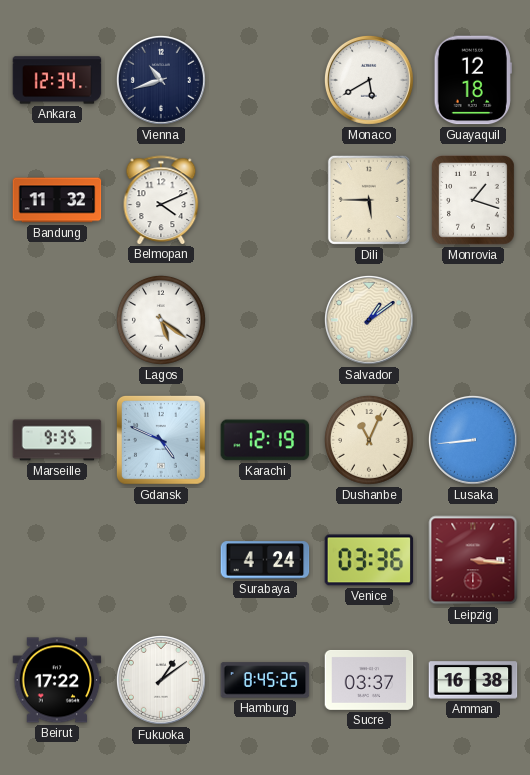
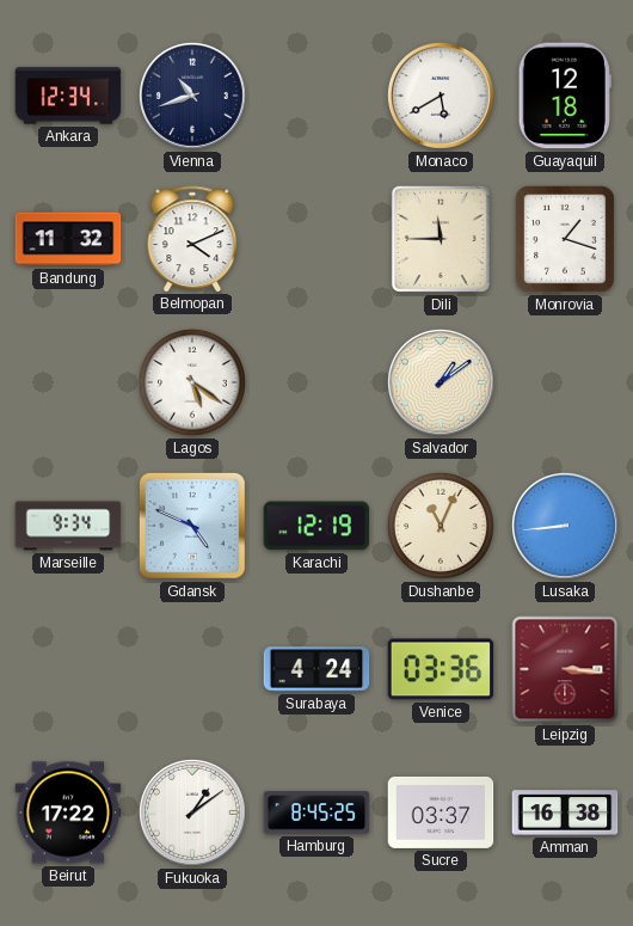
Dili: 5:45 -> 11:45 (441, 239)
Marseille: 9:35 -> 9:34 (68, 526)
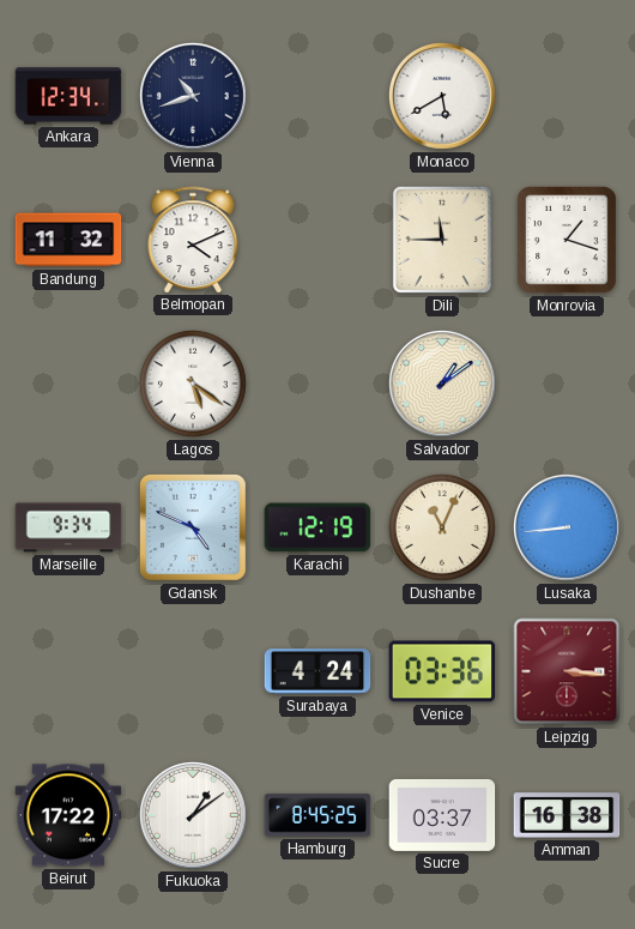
Guayaquil: 12:18 -> none (565, 96)
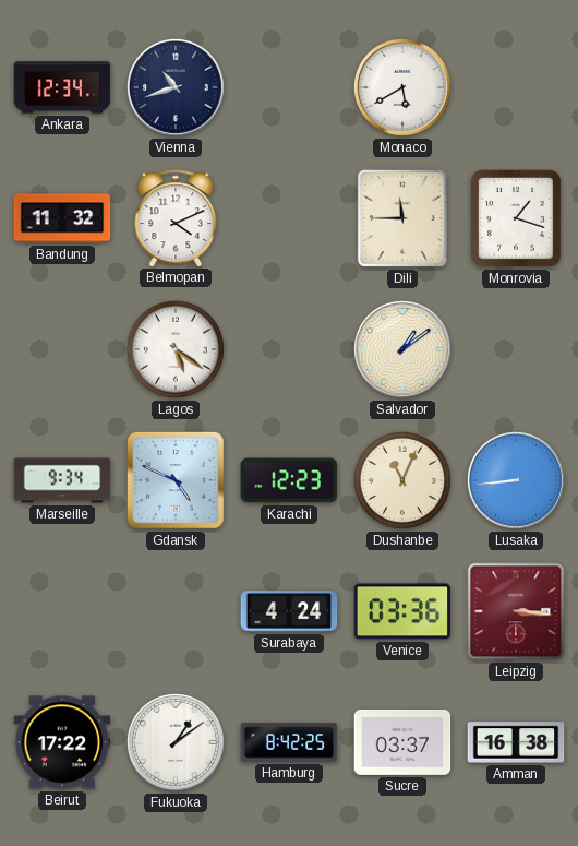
Karachi: 12:19 -> 12:23 (289, 480)
Hamburg: 8:45 -> 8:42 (289, 742)
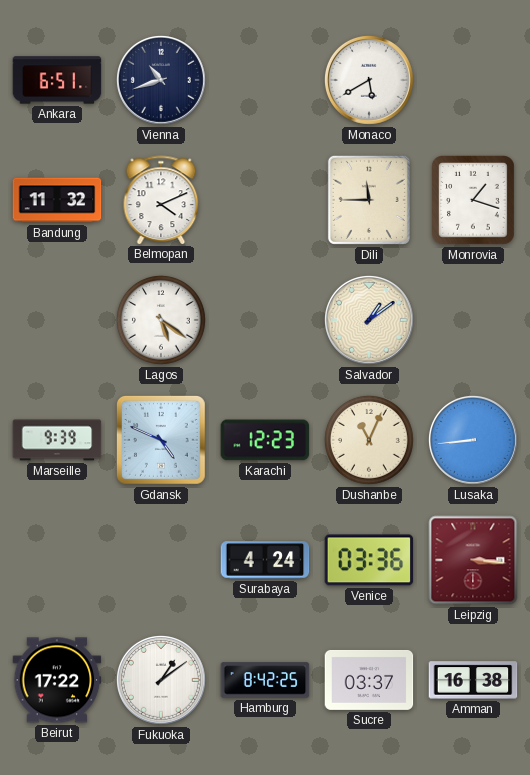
Ankara: 12:34 -> 6:51 (57, 80)
Marseille: 9:34 -> 9:39 (57, 440)
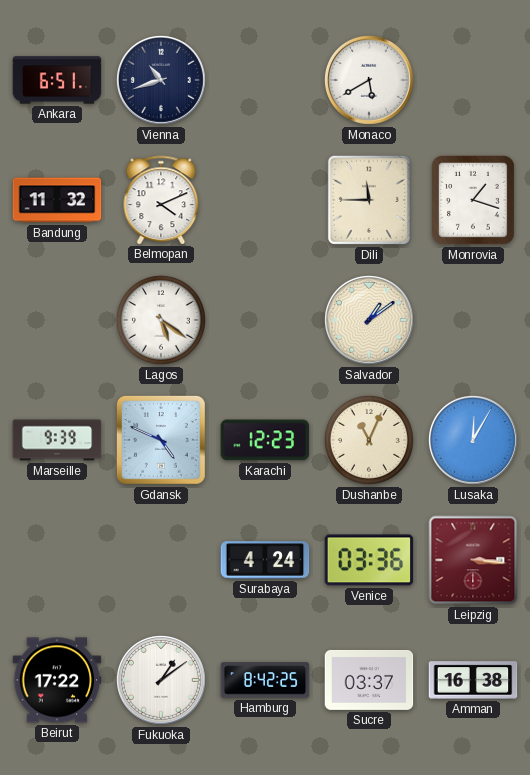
Lusaka: 8:44 -> 12:05 (473, 440)
